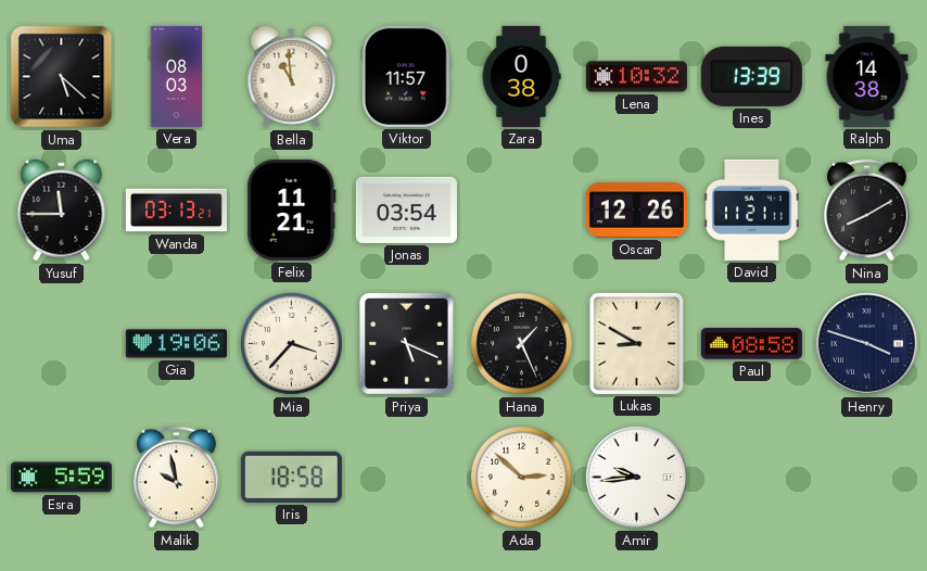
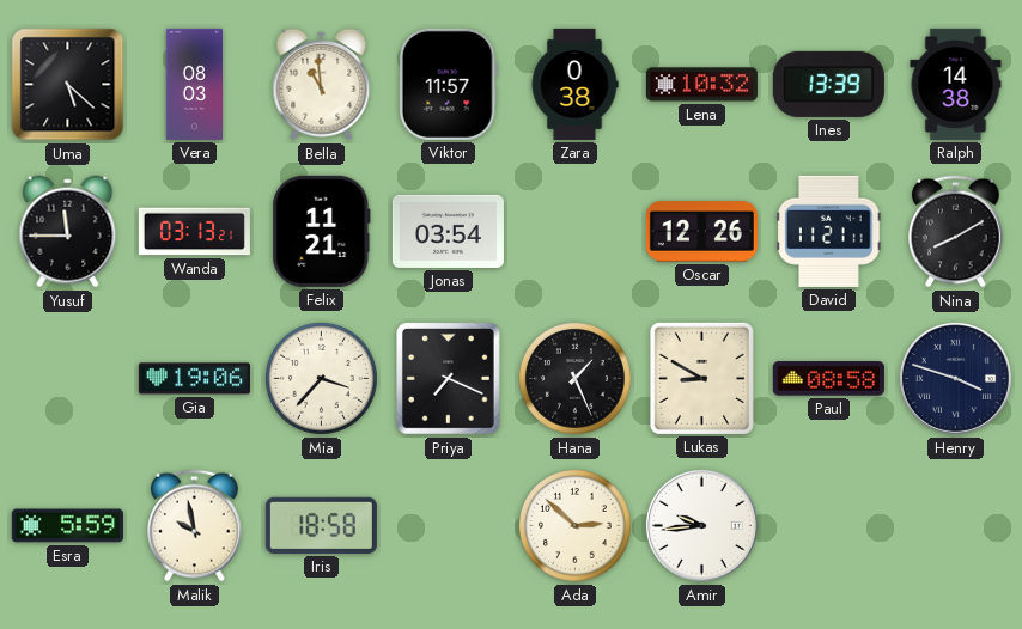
Priya: 5:19 -> 7:19 (448, 378)
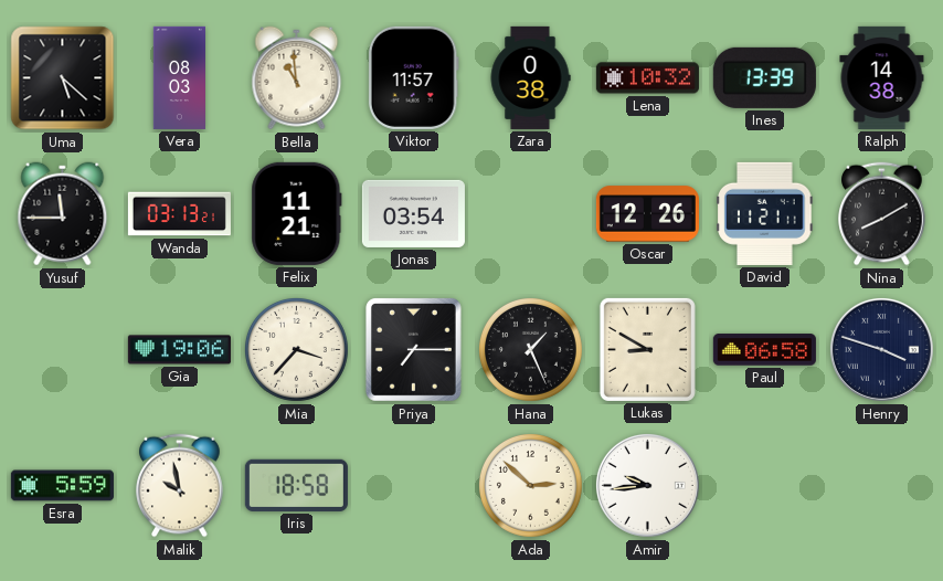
Priya: 7:19 -> 7:15 (413, 349)
Paul: 08:58 -> 06:58 (764, 350)
